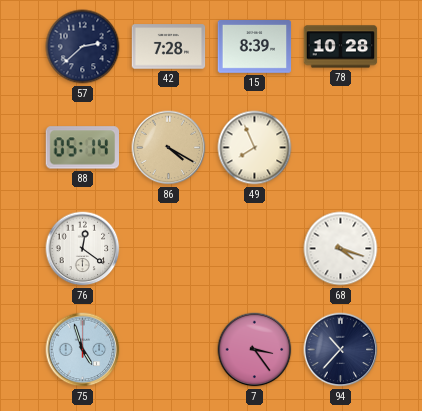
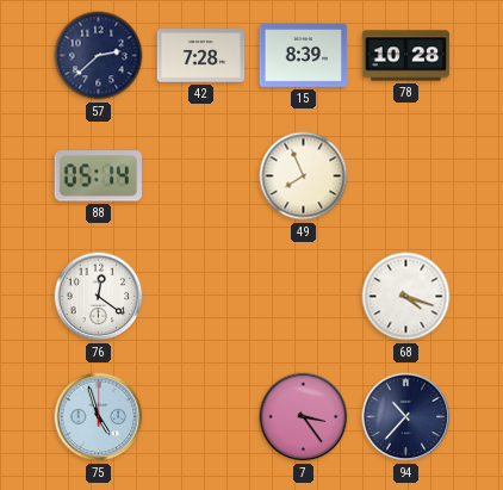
86: 4:20 -> none (169, 148)
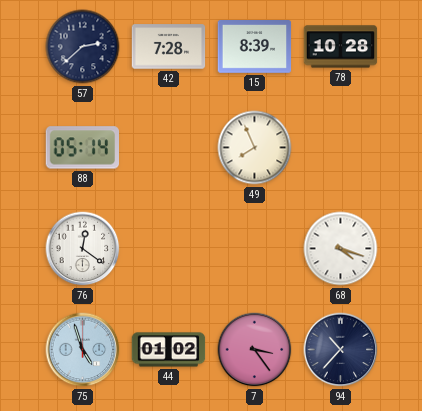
44: none -> 01:02 (169, 350)
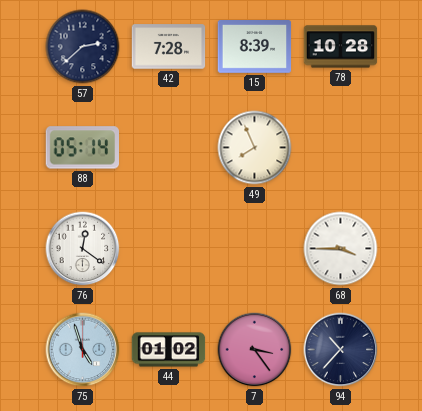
68: 4:18 -> 3:45 (341, 249)
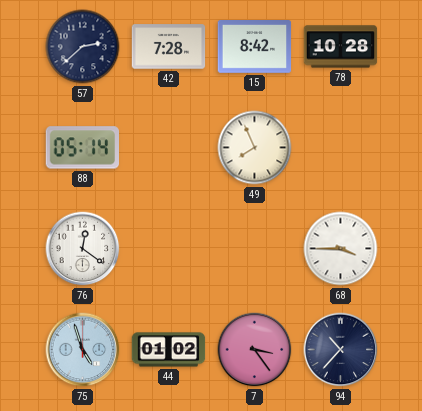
15: 8:39 -> 8:42 (255, 47)
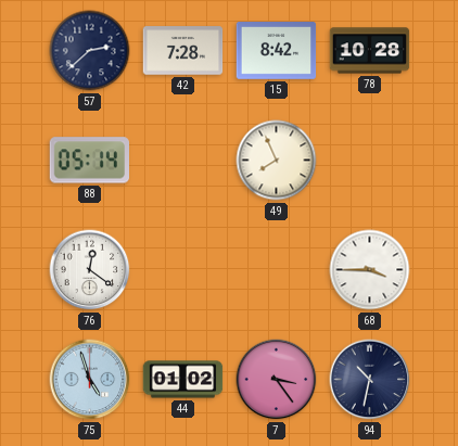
94: 10:37 -> 10:32 (370, 380)
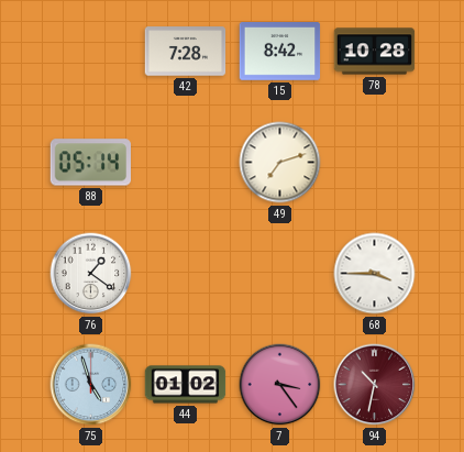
57: 2:38 -> none (90, 51)
49: 7:56 -> 7:12 (280, 163)
76: 12:21 -> 1:21 (91, 274)
94 dial: navy -> burgundy (375, 385)
